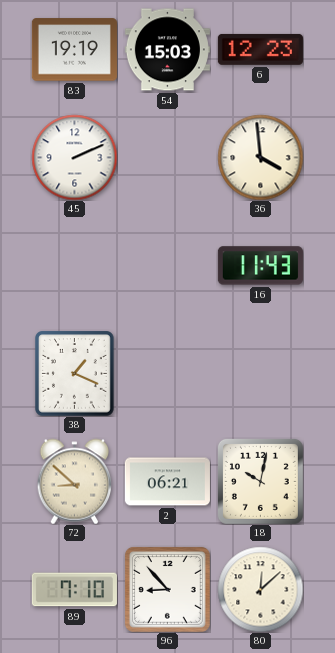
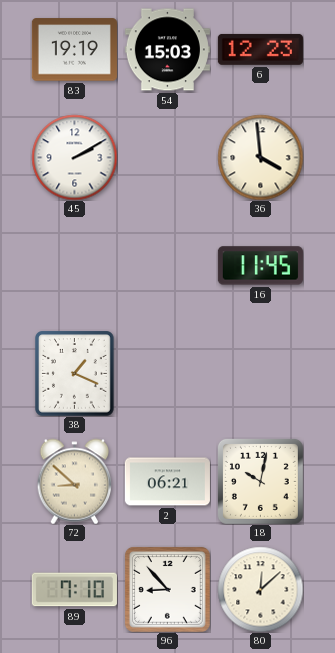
45: 2:11 -> 2:10 (74, 157)
16: 11:43 -> 11:45 (260, 266)
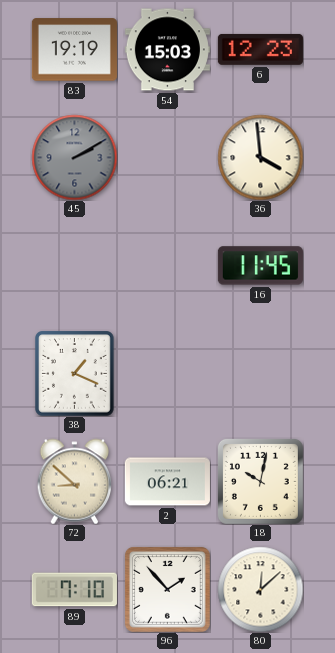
45 dial: white -> grey (74, 157)
96: 8:53 -> 1:53 (167, 589)
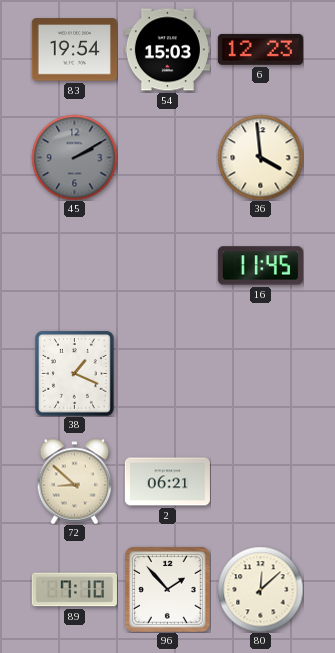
83: 19:19 -> 19:54 (74, 50)
18: 10:02 -> none (260, 481)
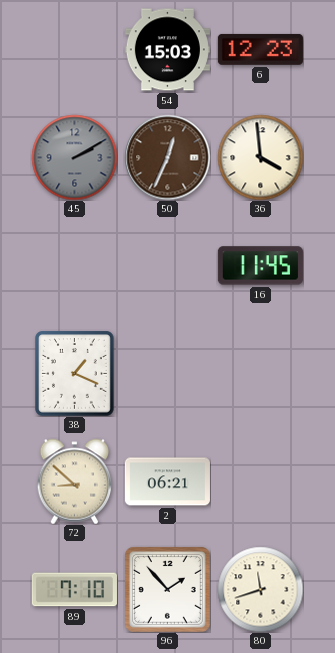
83: 19:54 -> none (74, 50)
50: none -> 12:34 (167, 157)
80: 12:08 -> 11:42 (260, 589)
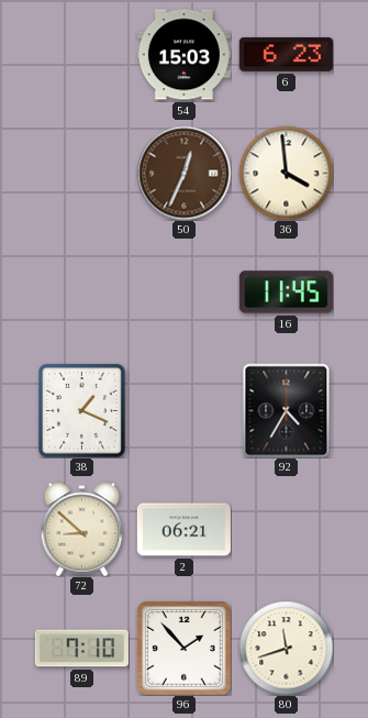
6: 12:23 -> 6:23 (286, 54)
45: 2:10 -> none (74, 157)
92: none -> 4:35 (287, 410)
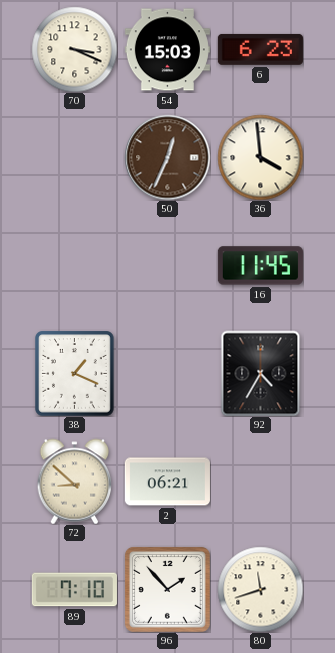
70: none -> 3:19 (74, 49)
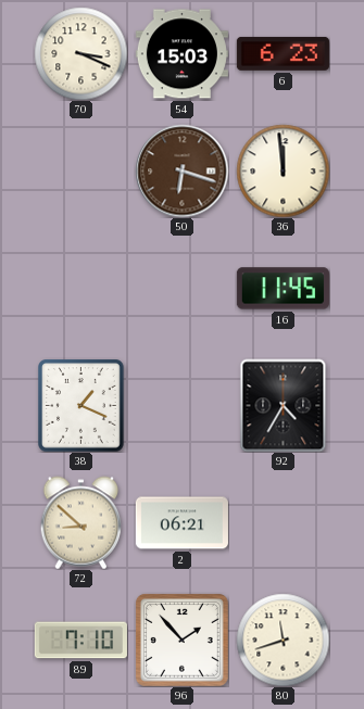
50: 12:34 -> 6:18 (181, 170)
36: 3:59 -> 11:59 (283, 170)
